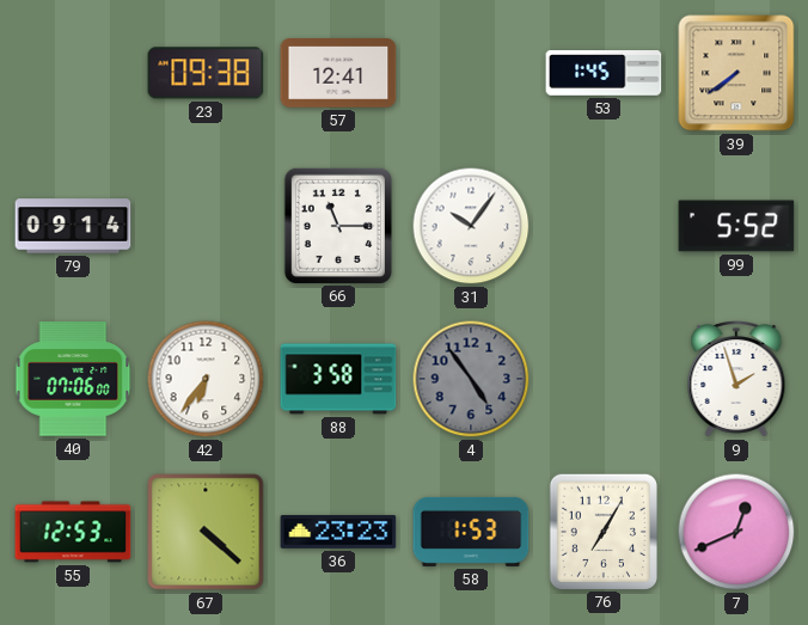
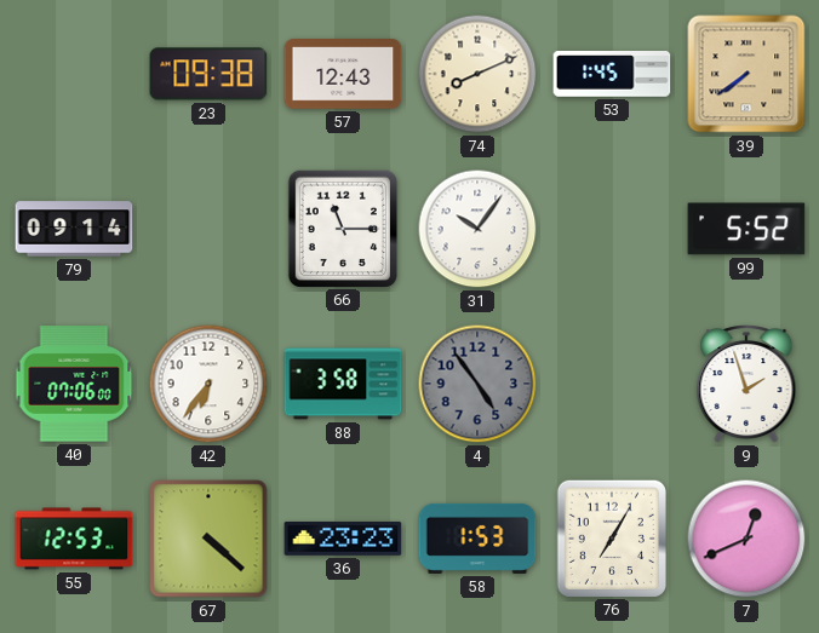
57: 12:41 -> 12:43 (343, 74)
74: none -> 8:11 (477, 74)
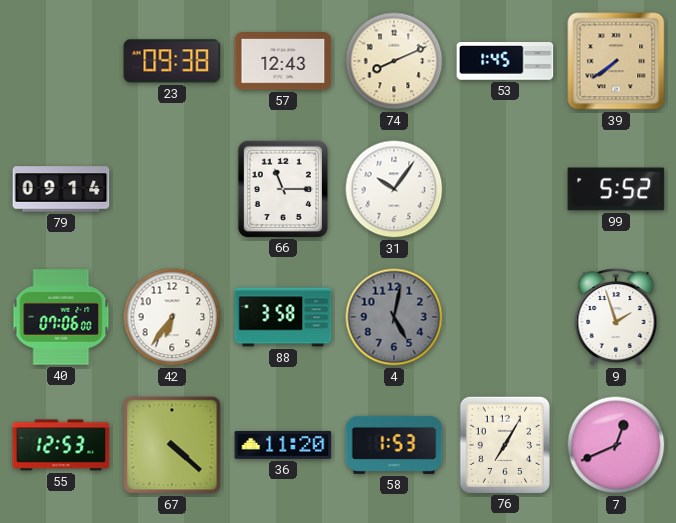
4: 4:54 -> 5:02 (394, 317)
36: 23:23 -> 11:20 (283, 445)
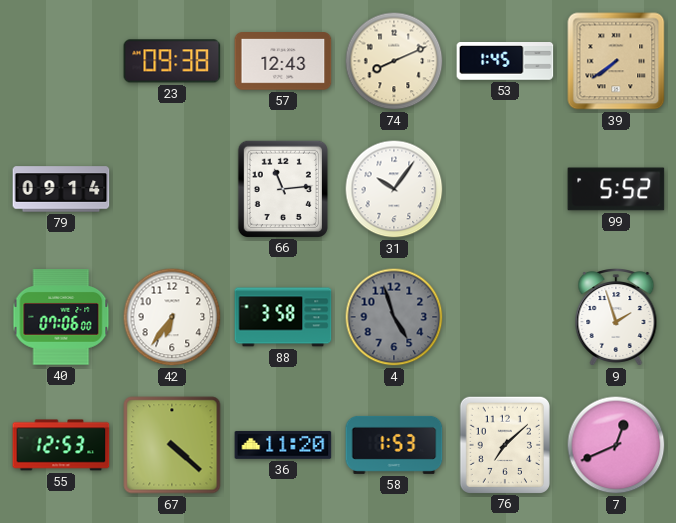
66: 11:15 -> 11:14 (283, 188)
4: 5:02 -> 4:57 (394, 317)
76: 7:05 -> 7:08 (505, 444)
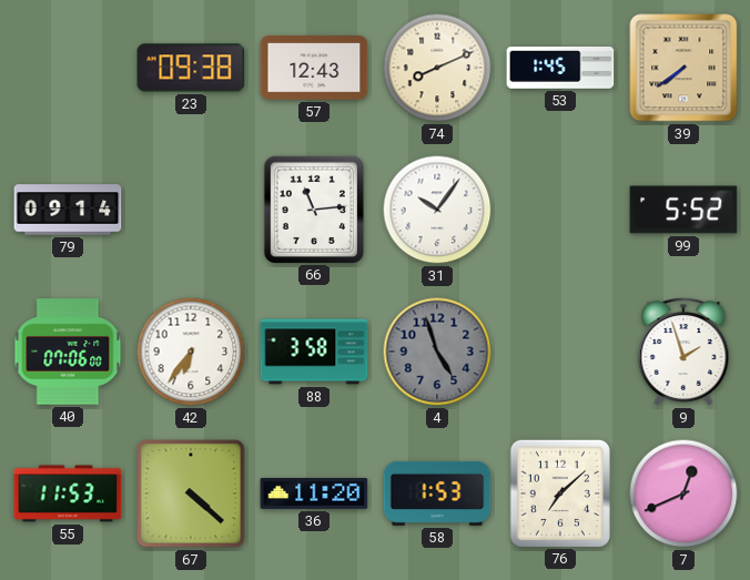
55: 12:53 -> 11:53 (68, 493)
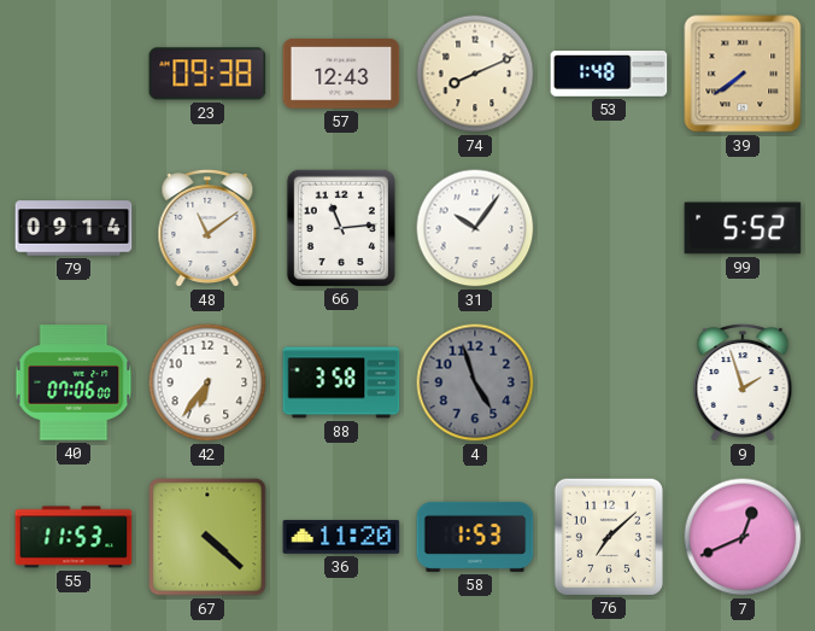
53: 1:45 -> 1:48 (609, 75)
48: none -> 11:09 (207, 229)
